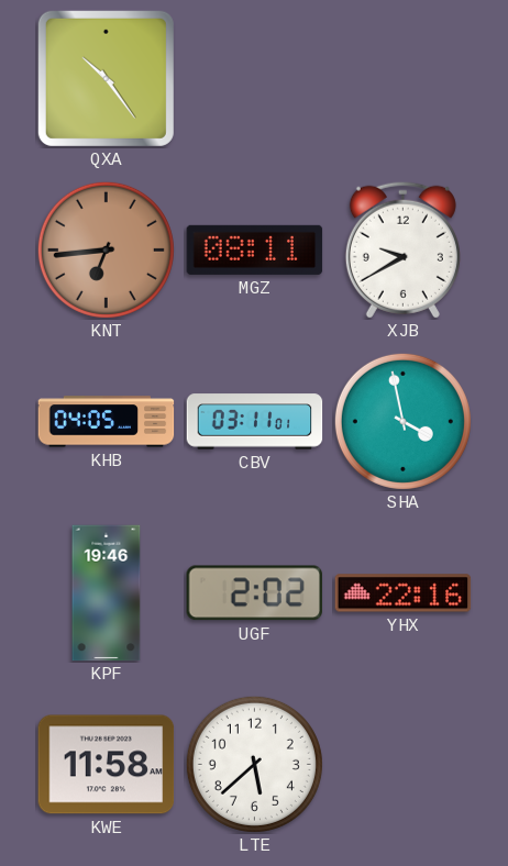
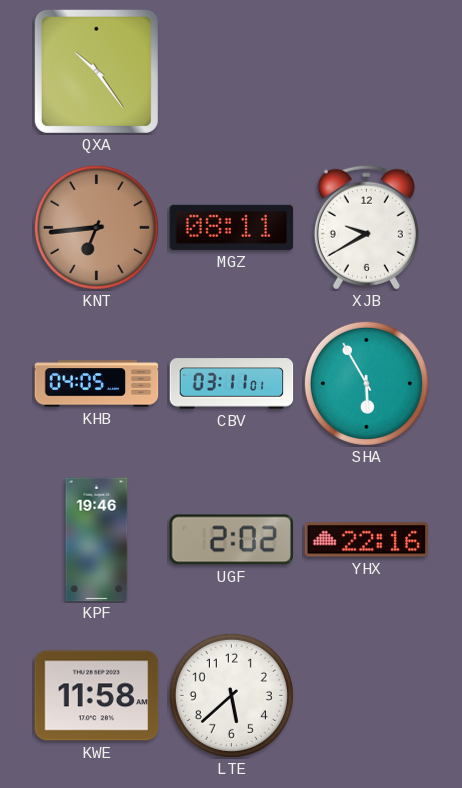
SHA: 3:58 -> 5:55 (366, 383)
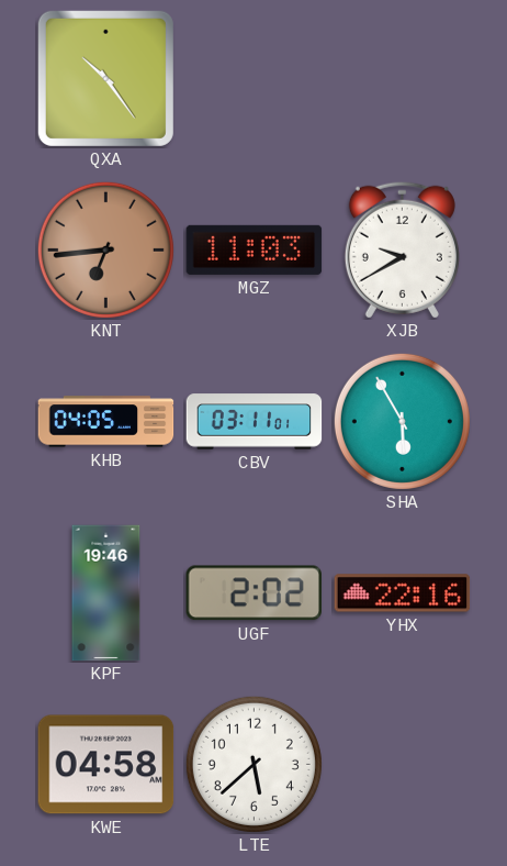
MGZ: 08:11 -> 11:03 (255, 249)
KWE: 11:58 -> 04:58 (106, 765)
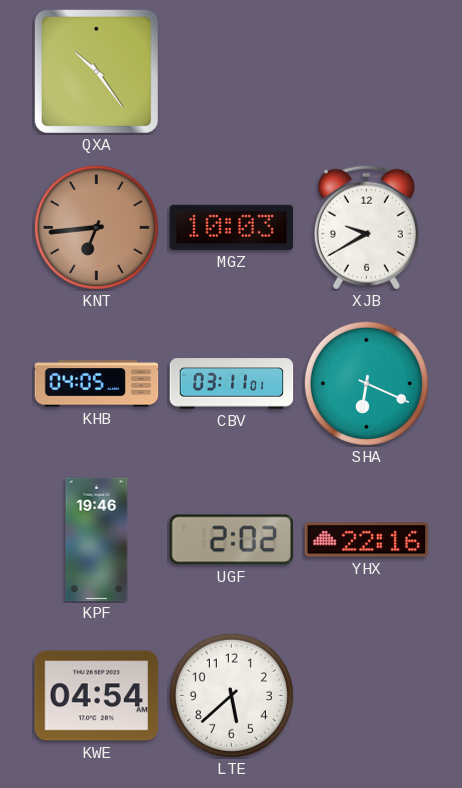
MGZ: 11:03 -> 10:03 (232, 227)
SHA: 5:55 -> 6:19 (366, 383)
KWE: 04:58 -> 04:54 (97, 696)
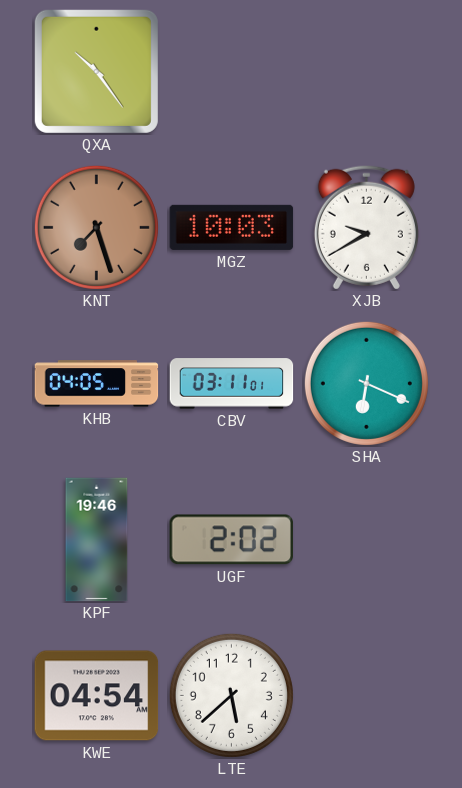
KNT: 6:44 -> 7:27 (96, 227)
YHX: 22:16 -> none (367, 540)
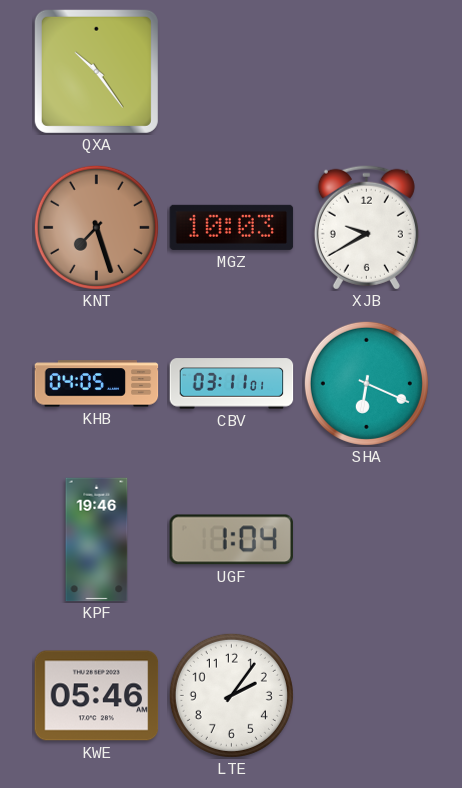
UGF: 2:02 -> 1:04 (231, 540)
KWE: 04:54 -> 05:46 (97, 696)
LTE: 5:38 -> 2:06 (231, 695)
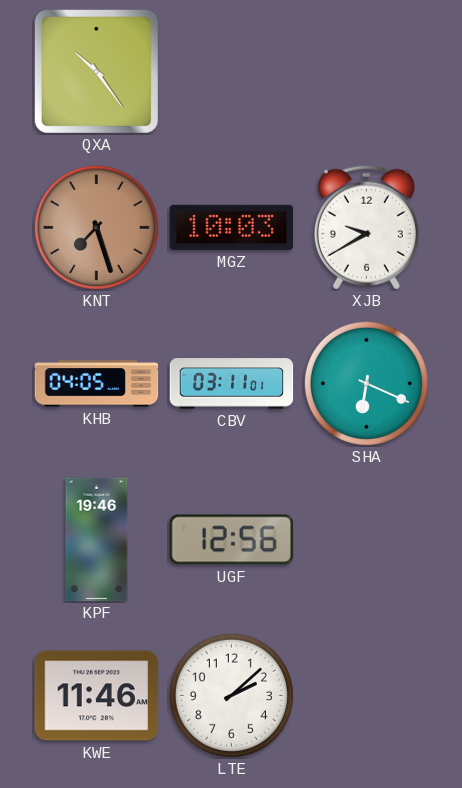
UGF: 1:04 -> 12:56 (231, 540)
KWE: 05:46 -> 11:46 (97, 696)
LTE: 2:06 -> 2:08 (231, 695)
